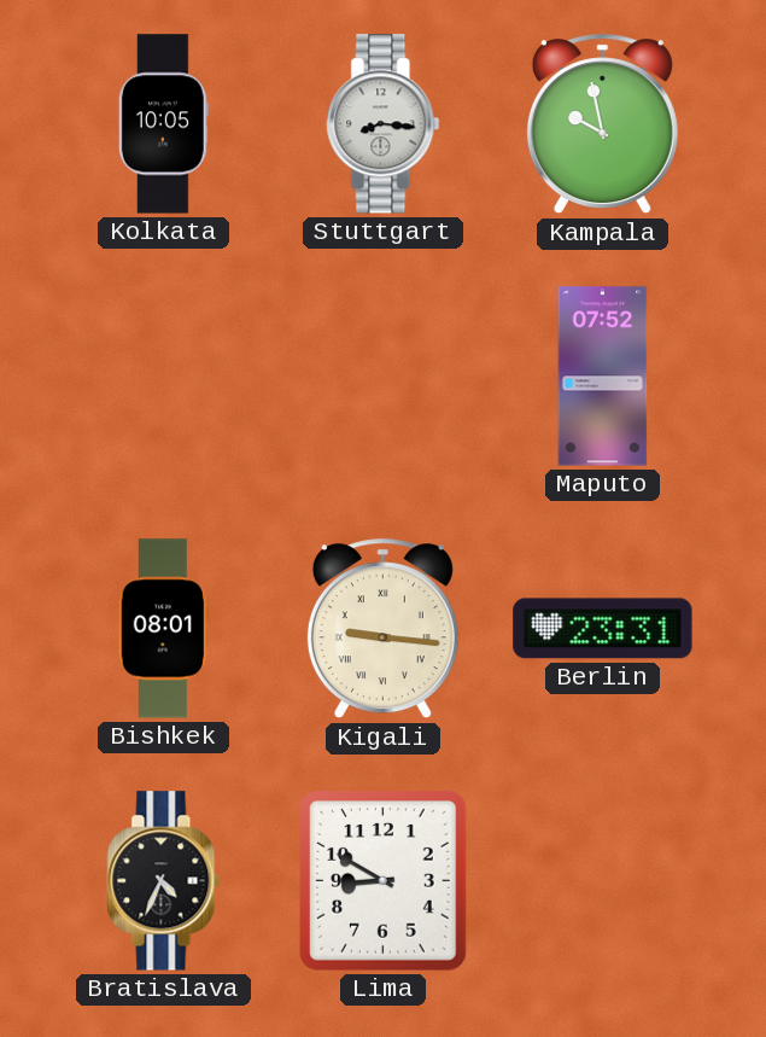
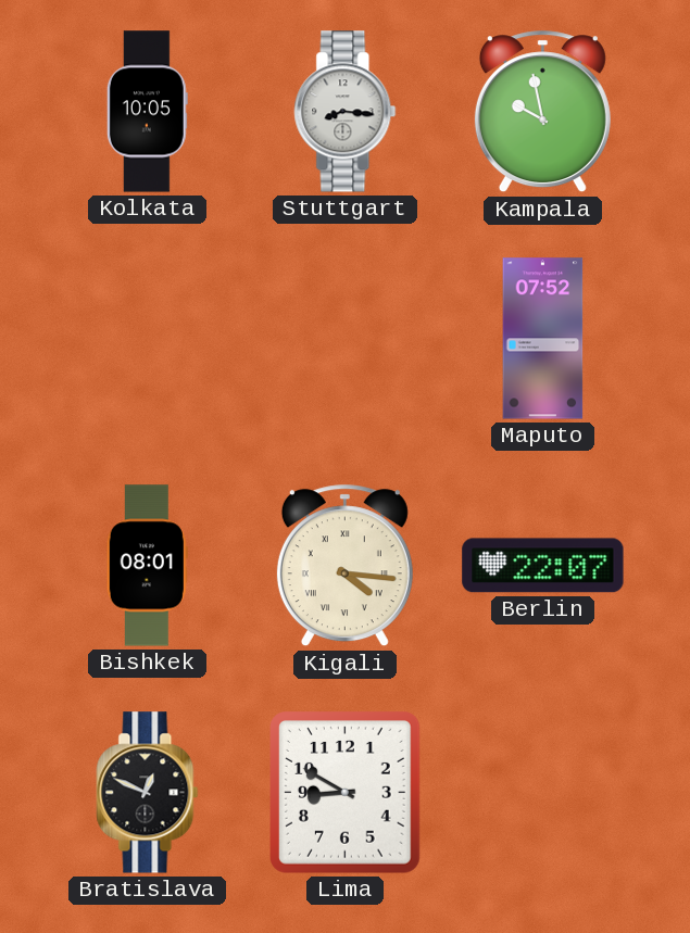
Kigali: 9:16 -> 4:16 (344, 566)
Berlin: 23:31 -> 22:07 (543, 566)
Bratislava: 4:34 -> 12:49 (148, 793)
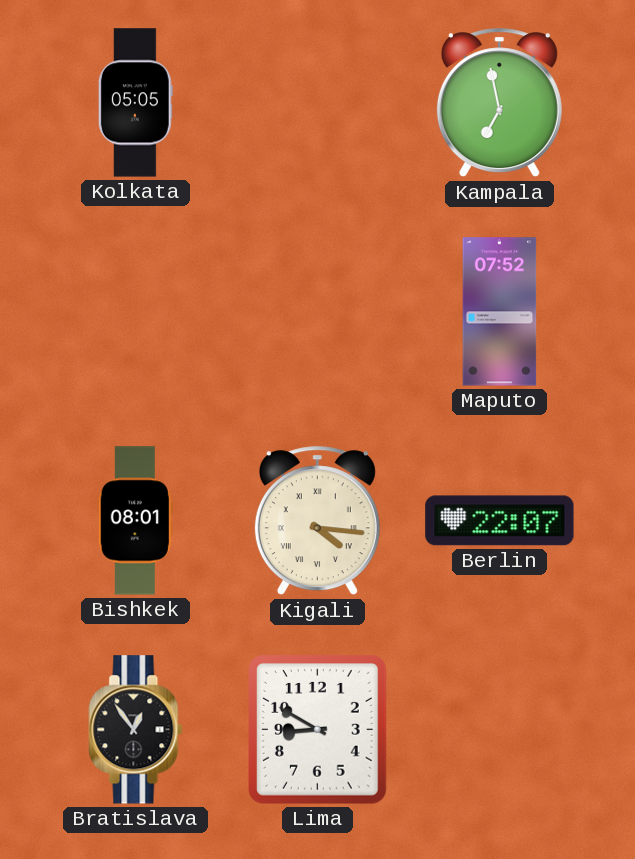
Kolkata: 10:05 -> 05:05 (135, 103)
Stuttgart: 8:16 -> none (346, 112)
Kampala: 9:58 -> 6:58 (499, 103)
Bratislava: 12:49 -> 12:54 (136, 730)
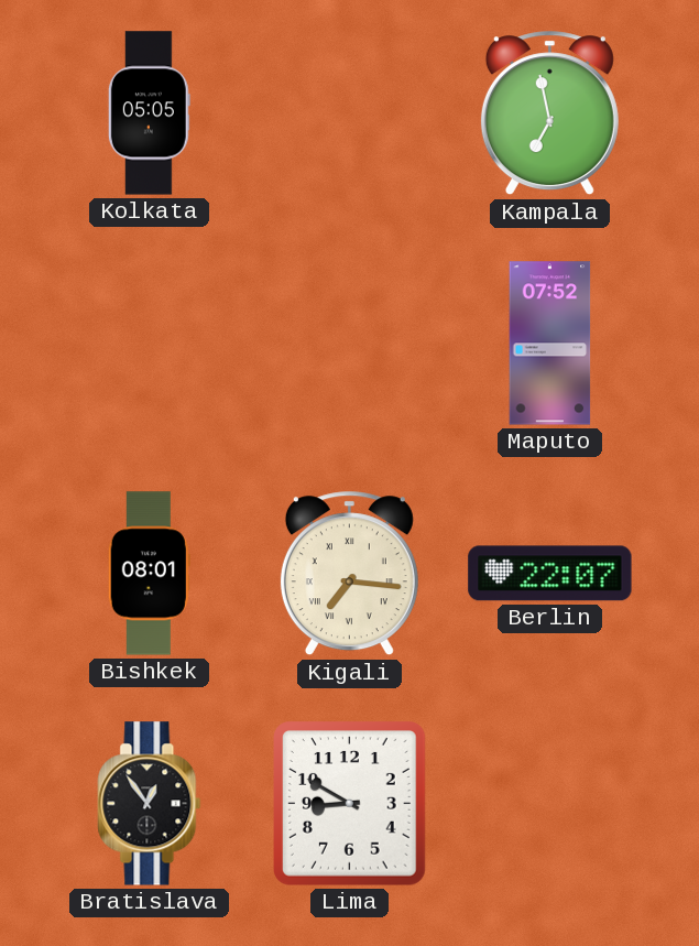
Kigali: 4:16 -> 7:16 (349, 574)
